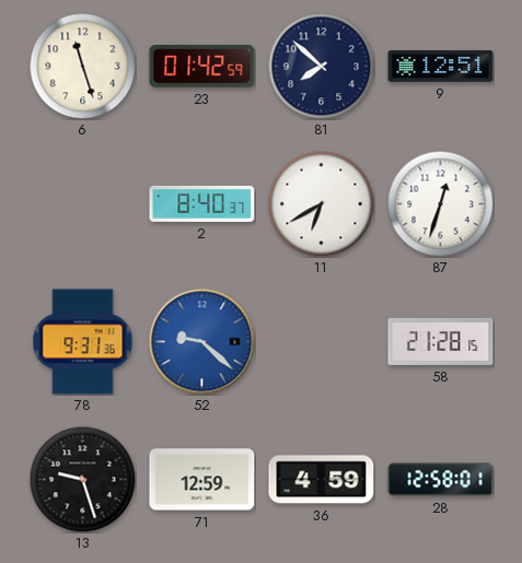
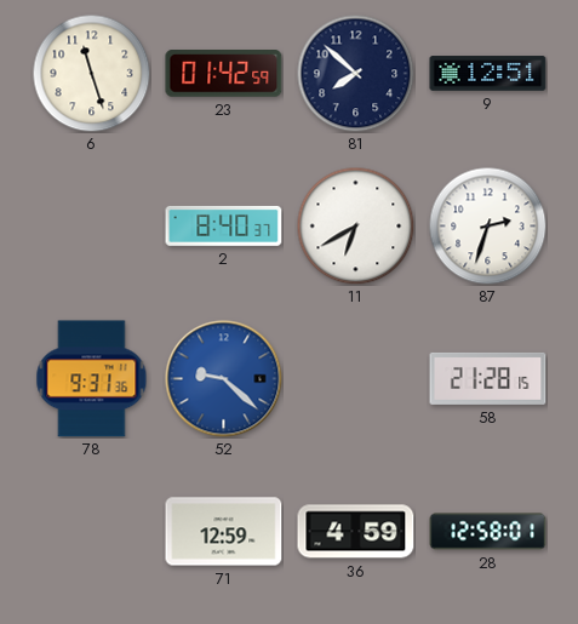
87: 12:33 -> 2:33 (487, 225)
13: 9:27 -> none (82, 479)
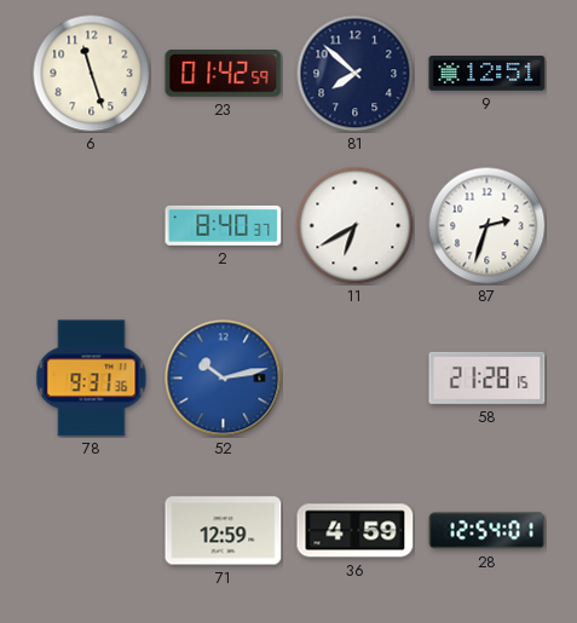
52: 9:22 -> 10:13 (224, 379)
28: 12:58 -> 12:54 (487, 531)
